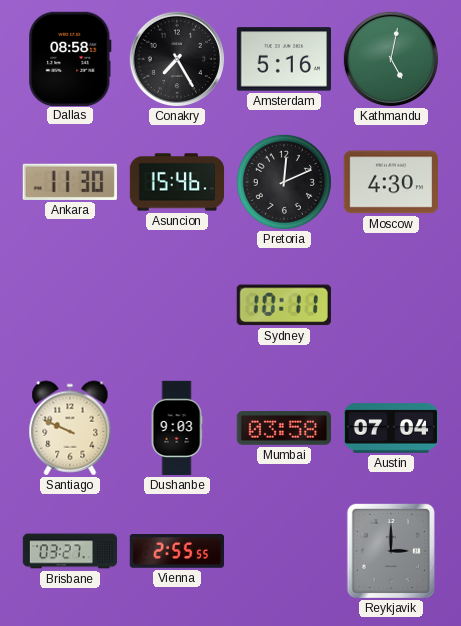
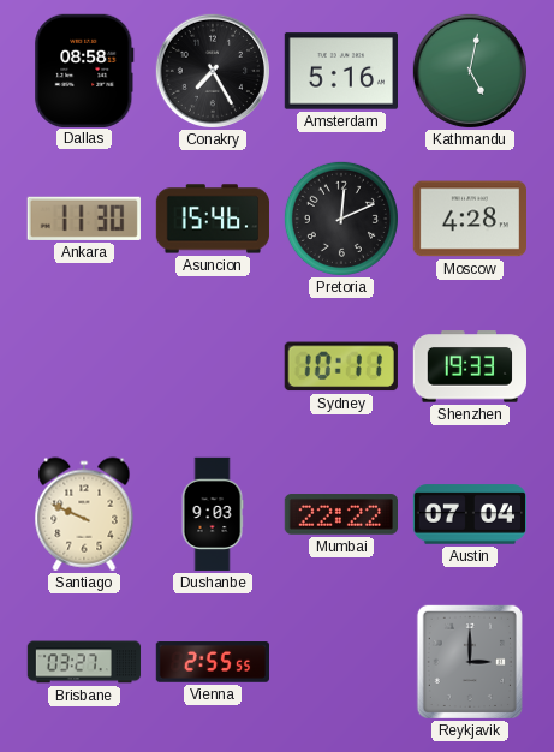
Moscow: 4:30 -> 4:28 (469, 219)
Shenzhen: none -> 19:33 (469, 366)
Mumbai: 03:58 -> 22:22 (340, 514)
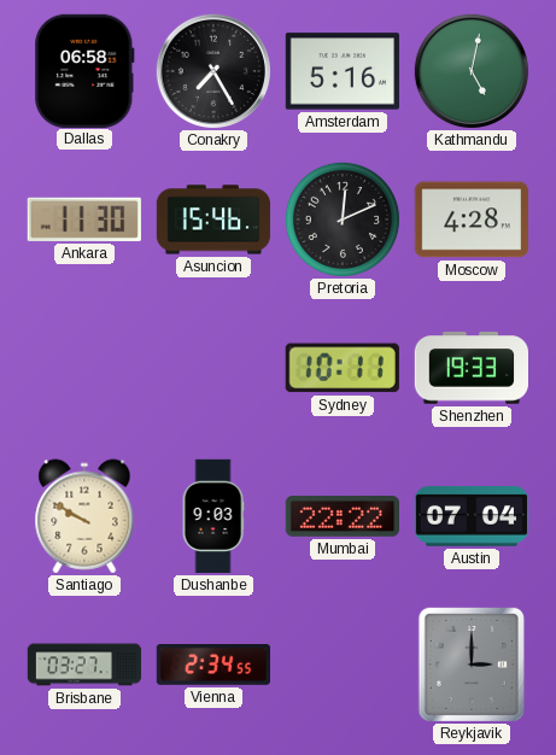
Dallas: 08:58 -> 06:58 (84, 70)
Santiago: 9:49 -> 9:50 (84, 516)
Vienna: 2:55 -> 2:34 (212, 666)
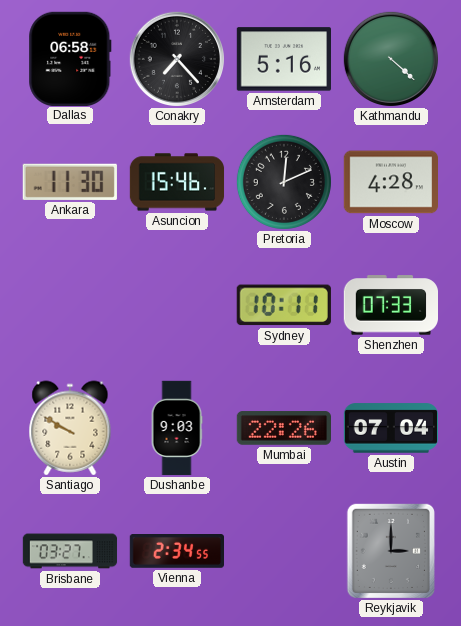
Conakry: 7:25 -> 7:23 (176, 58)
Kathmandu: 5:02 -> 4:22 (390, 58)
Shenzhen: 19:33 -> 07:33 (390, 305)
Mumbai: 22:22 -> 22:26 (283, 428)
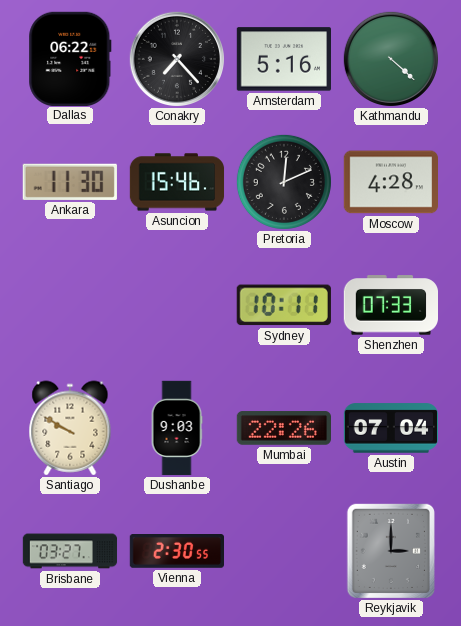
Dallas: 06:58 -> 06:22 (70, 58)
Vienna: 2:34 -> 2:30 (176, 552)
